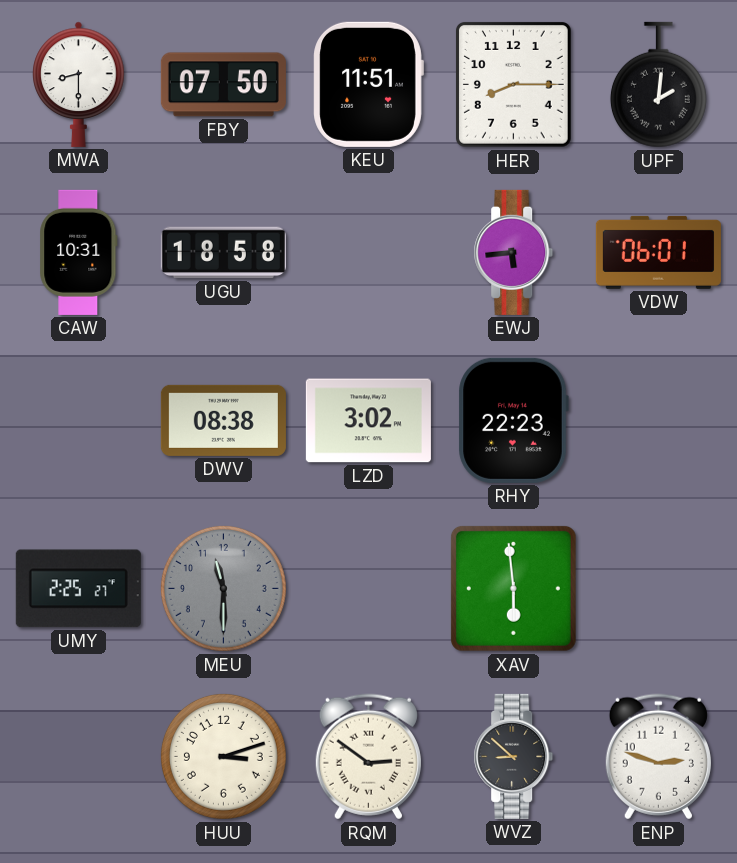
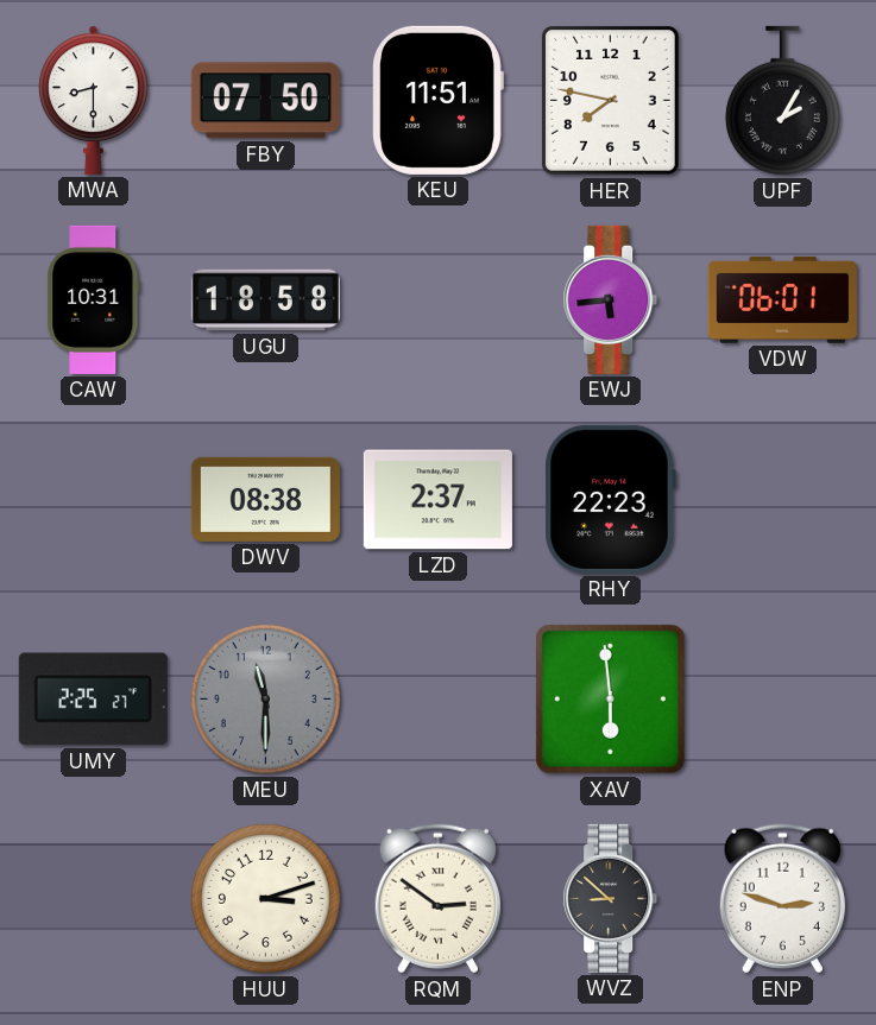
HER: 8:15 -> 7:47 (610, 101)
UPF: 2:01 -> 2:05 (782, 101)
LZD: 3:02 -> 2:37 (437, 500)
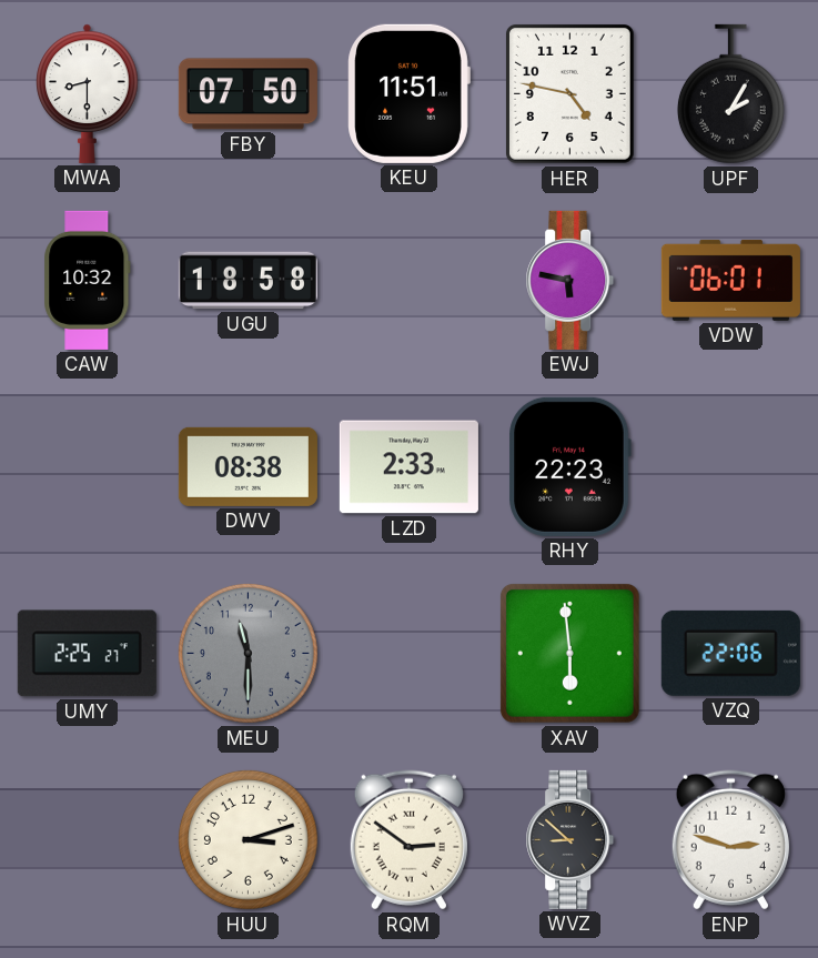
HER: 7:47 -> 4:47 (569, 94)
CAW: 10:31 -> 10:32 (88, 280)
EWJ: 5:44 -> 5:47 (570, 280)
LZD: 2:37 -> 2:33 (408, 467)
VZQ: none -> 22:06 (730, 653)
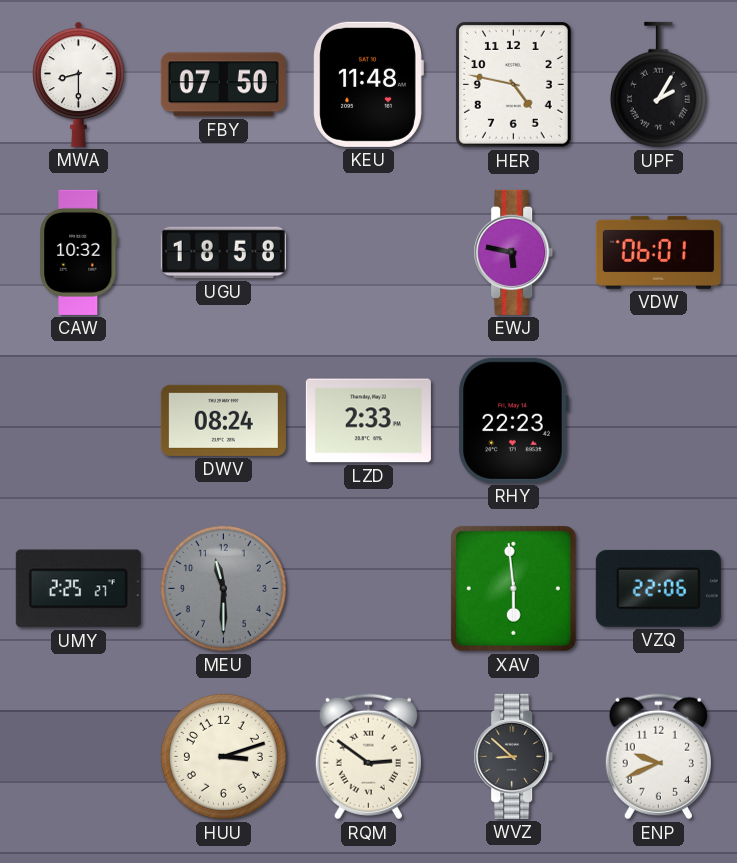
KEU: 11:51 -> 11:48 (368, 84)
DWV: 08:38 -> 08:24 (223, 420)
ENP: 2:48 -> 9:41 (658, 757)
